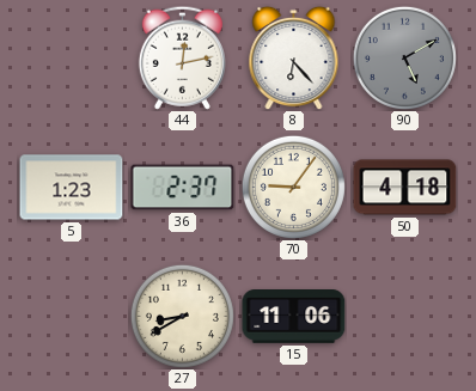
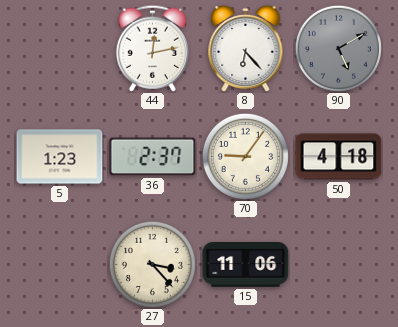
27: 8:40 -> 3:23 (152, 264)
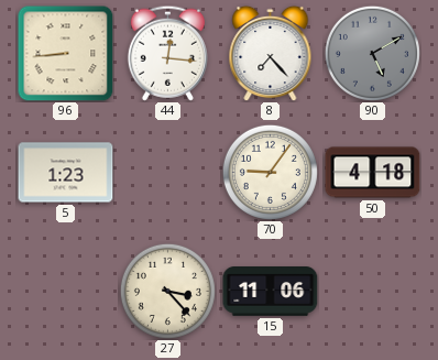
96: none -> 8:44 (66, 54)
44: 12:13 -> 12:16 (167, 53)
8: 6:23 -> 7:23 (271, 53)
36: 2:37 -> none (153, 157)
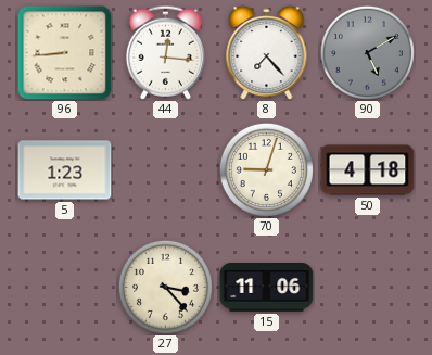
70: 9:06 -> 9:03 (266, 169)
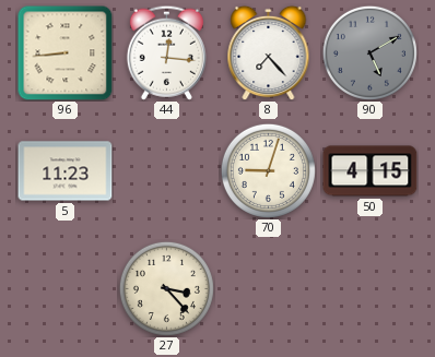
5: 1:23 -> 11:23 (66, 171)
50: 4:18 -> 4:15 (371, 171)
15: 11:06 -> none (267, 288)
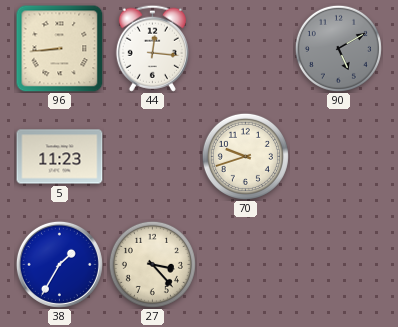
8: 7:23 -> none (269, 52)
70: 9:03 -> 9:42 (245, 156)
50: 4:15 -> none (371, 171)
38: none -> 1:35 (59, 264)
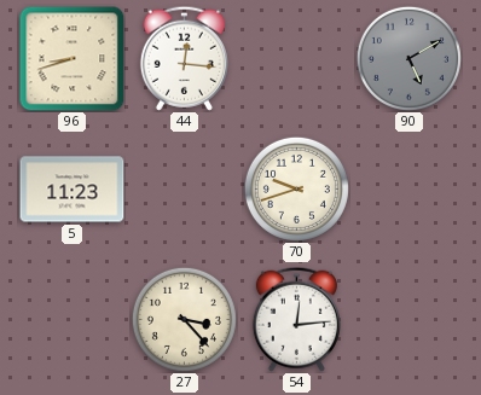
96: 8:44 -> 8:42 (73, 59)
38: 1:35 -> none (59, 264)
54: none -> 12:14 (296, 319)
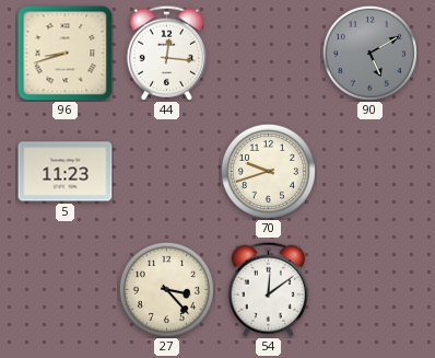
54: 12:14 -> 12:09 (268, 289)
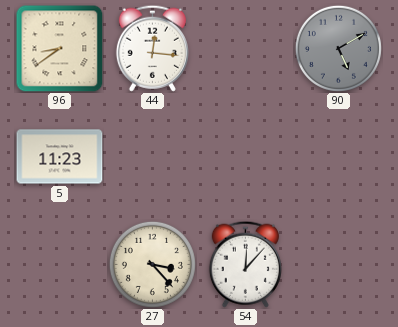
96: 8:42 -> 8:39 (60, 49)
70: 9:42 -> none (268, 171)
54: 12:09 -> 12:07 (245, 264)
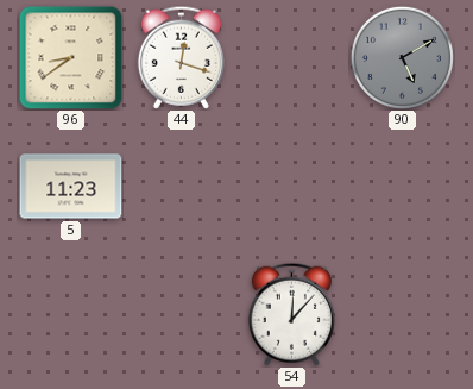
44: 12:16 -> 12:18 (181, 57)
27: 3:23 -> none (152, 264)
